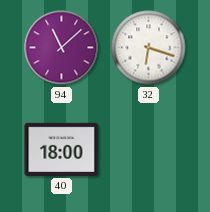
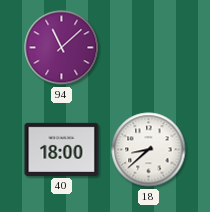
32: 6:18 -> none (149, 48)
18: none -> 8:38 (149, 150)
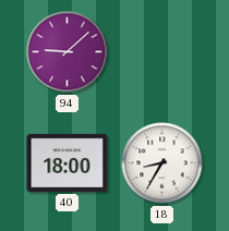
94: 11:08 -> 9:08 (68, 52)
18: 8:38 -> 8:35 (162, 163)
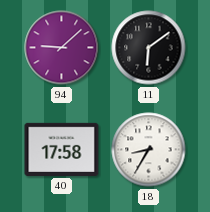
11: none -> 6:09 (149, 48)
40: 18:00 -> 17:58 (62, 149)
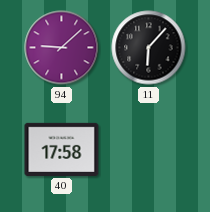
11: 6:09 -> 6:07 (149, 48)
18: 8:35 -> none (149, 150)
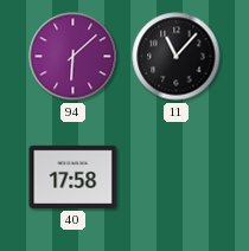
94: 9:08 -> 6:08 (74, 57)
11: 6:07 -> 11:07 (177, 57)
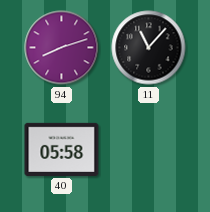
94: 6:08 -> 8:12 (62, 48)
40: 17:58 -> 05:58 (62, 149)
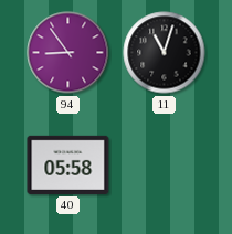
94: 8:12 -> 8:54 (68, 53)
11: 11:07 -> 11:03 (165, 53)
